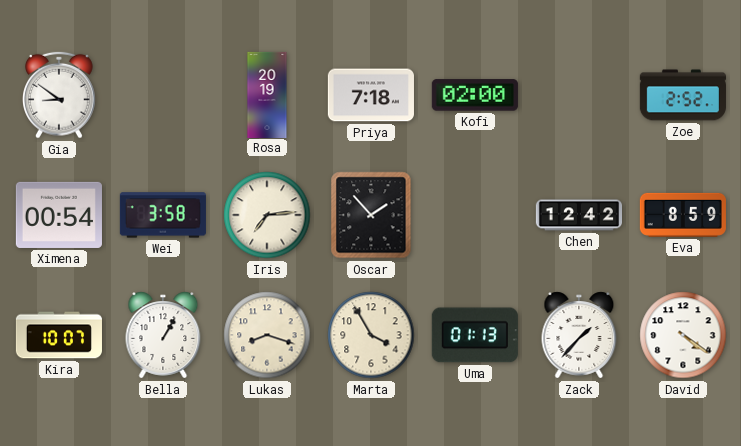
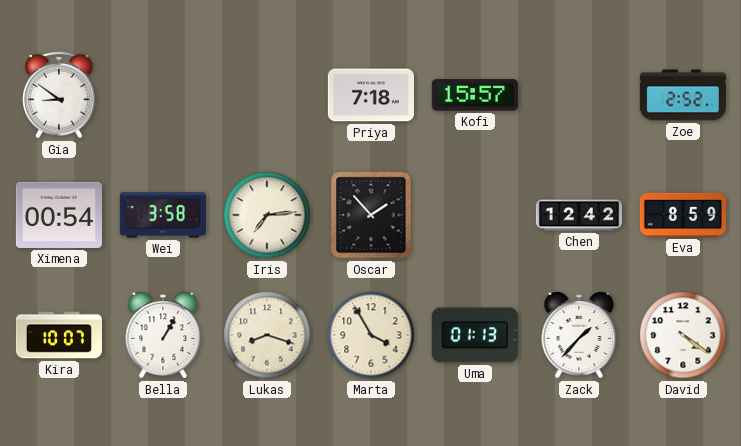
Rosa: 20:19 -> none (267, 94)
Kofi: 02:00 -> 15:57 (475, 95)
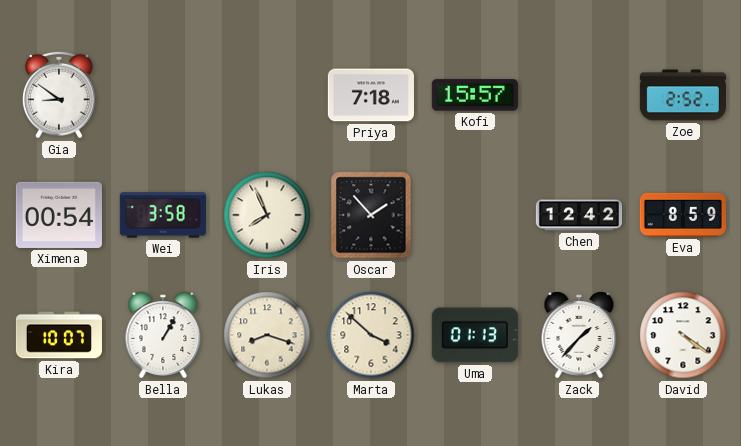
Iris: 7:14 -> 7:56 (267, 215)
Marta: 3:55 -> 3:52 (371, 335)
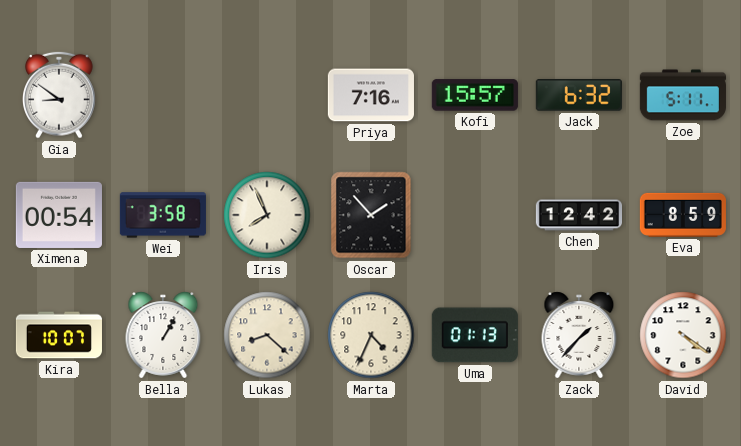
Priya: 7:18 -> 7:16 (371, 95)
Jack: none -> 6:32 (579, 96)
Zoe: 2:52 -> 5:11 (683, 95)
Lukas: 8:18 -> 8:22 (267, 335)
Marta: 3:52 -> 4:34 (371, 335)
